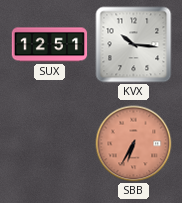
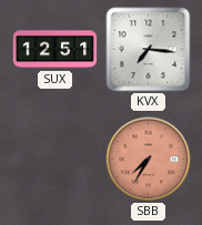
KVX: 10:16 -> 7:16 (149, 50)
SBB: 6:35 -> 7:35 (149, 160)
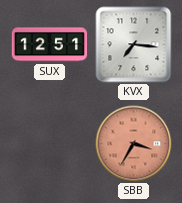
SBB: 7:35 -> 3:35 (134, 144)
